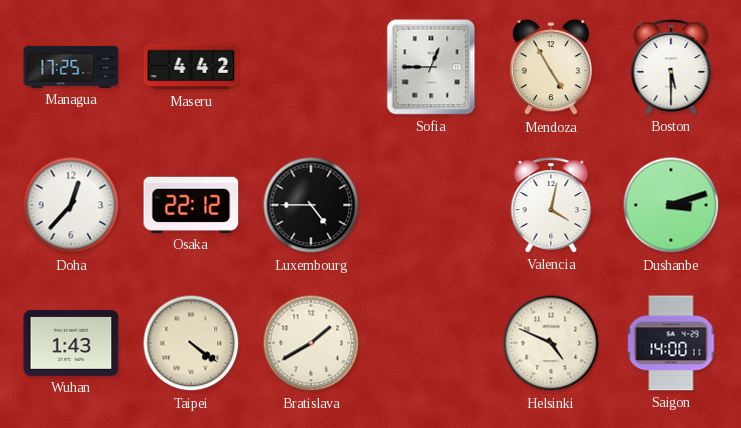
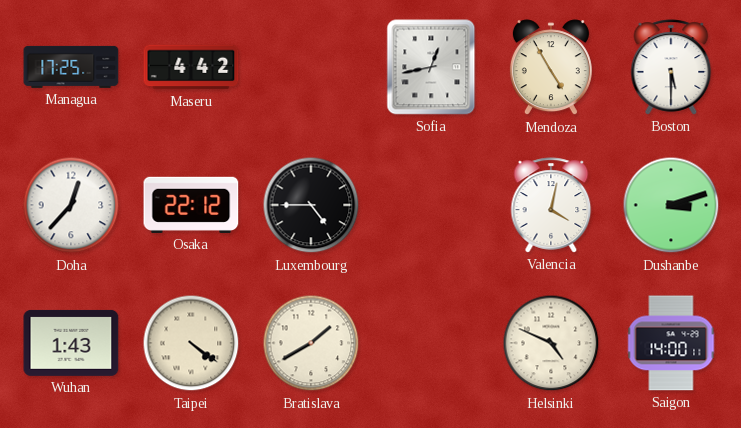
Sofia: 12:45 -> 12:43 (431, 67)
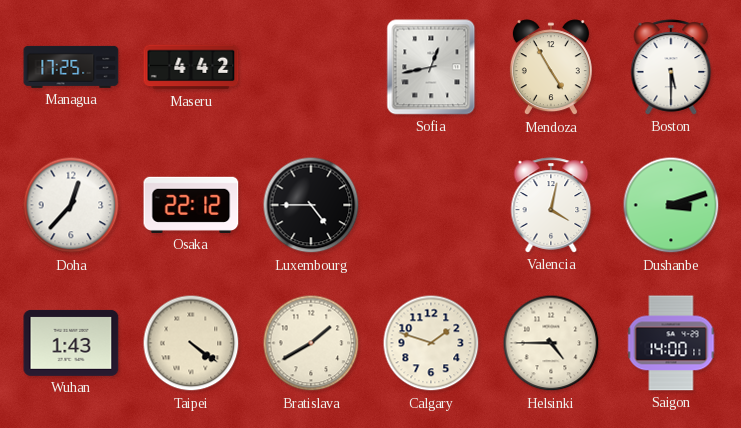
Calgary: none -> 1:48 (431, 343)
Helsinki: 4:49 -> 4:45 (551, 343)
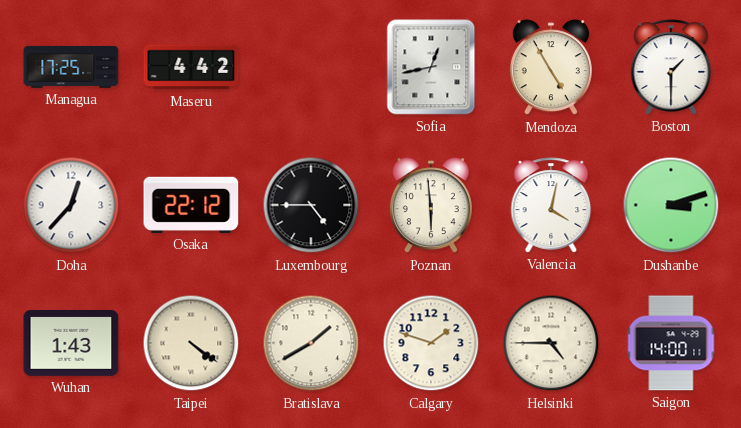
Boston: 5:30 -> 1:30 (671, 67)
Poznan: none -> 5:59 (431, 206)
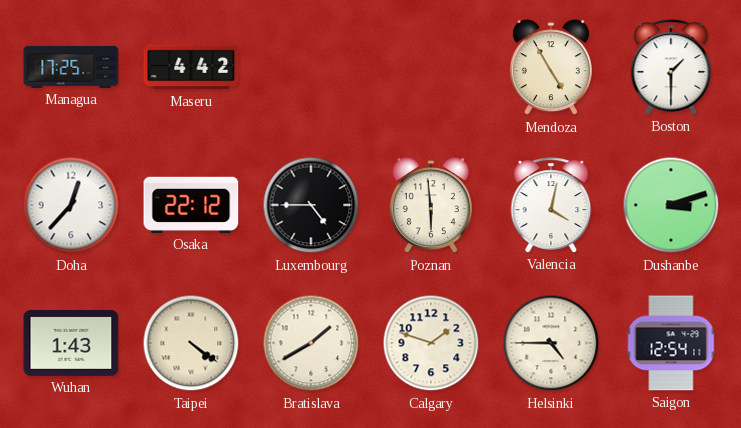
Sofia: 12:43 -> none (431, 67)
Saigon: 14:00 -> 12:54 (671, 343)
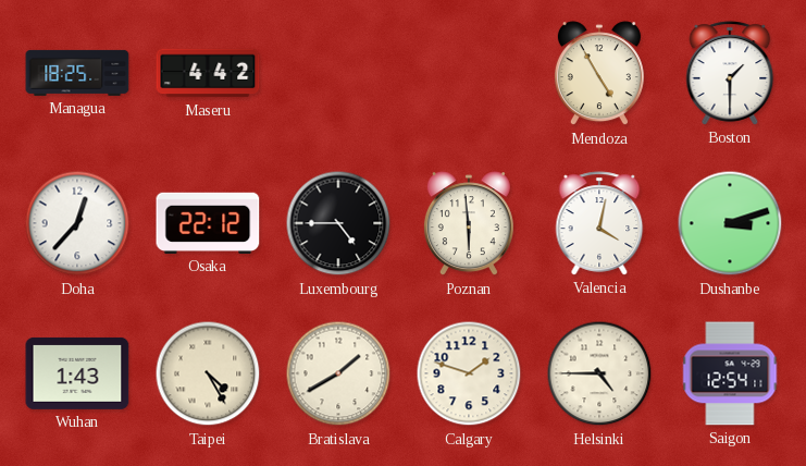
Managua: 17:25 -> 18:25 (77, 73)
Taipei: 4:21 -> 4:25 (208, 373)
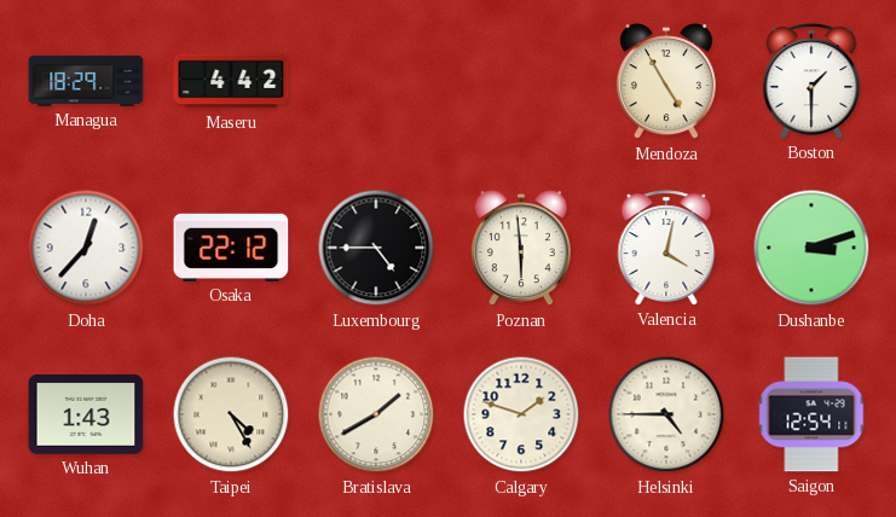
Managua: 18:25 -> 18:29 (86, 81)
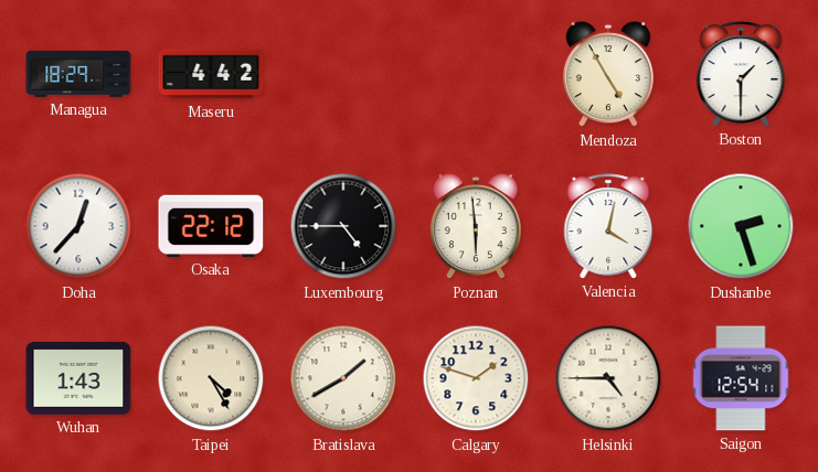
Dushanbe: 3:12 -> 2:27 (741, 226)
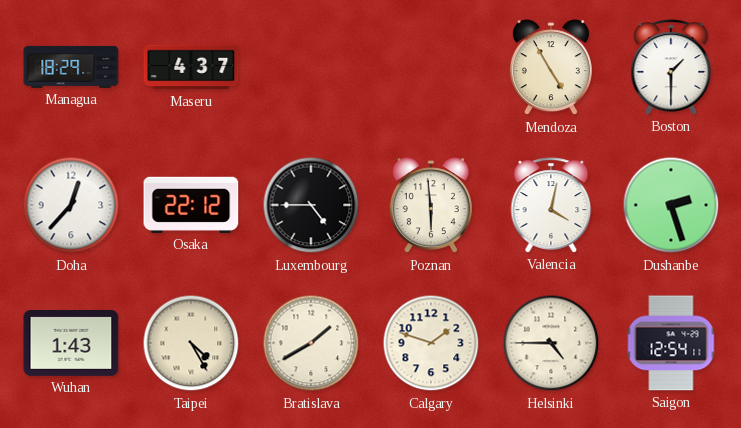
Maseru: 4:42 -> 4:37 (191, 67)
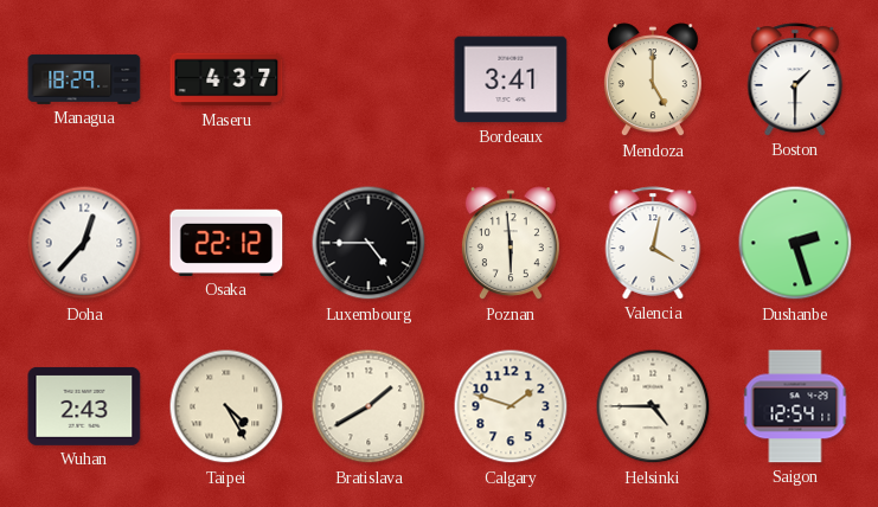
Bordeaux: none -> 3:41 (511, 79)
Mendoza: 4:55 -> 5:00 (653, 81)
Wuhan: 1:43 -> 2:43 (84, 406)
